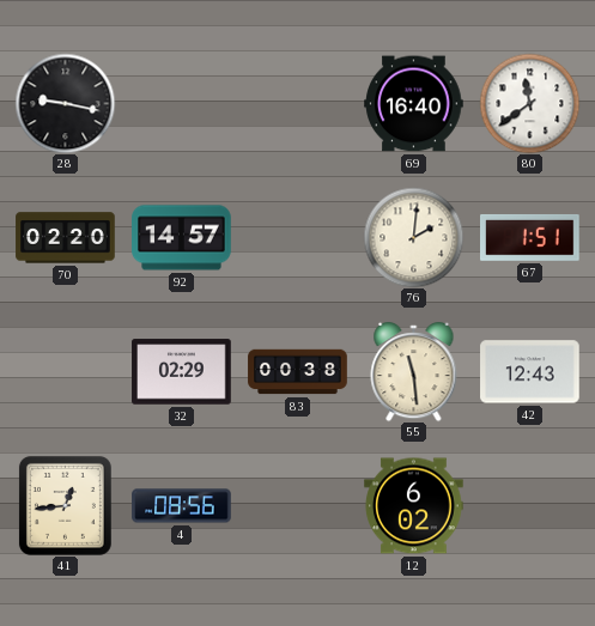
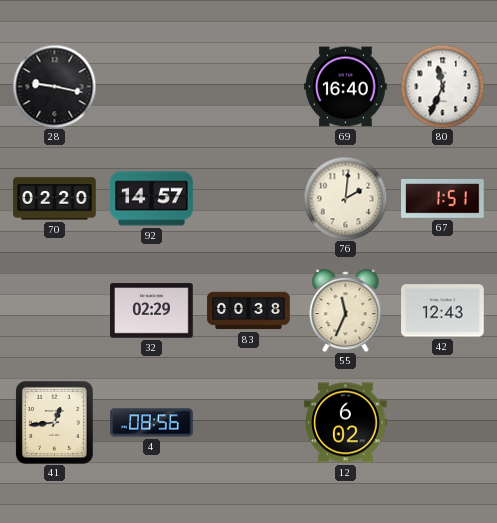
80: 11:39 -> 11:34 (442, 86)
55: 11:29 -> 11:34 (346, 311)
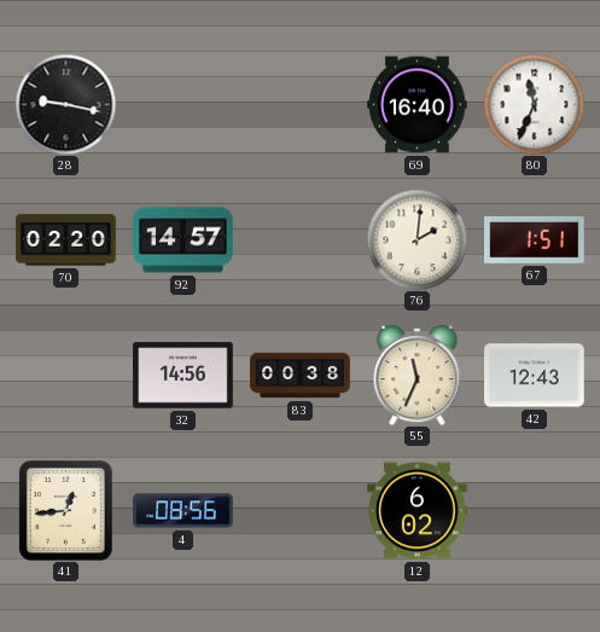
32: 02:29 -> 14:56 (184, 376)
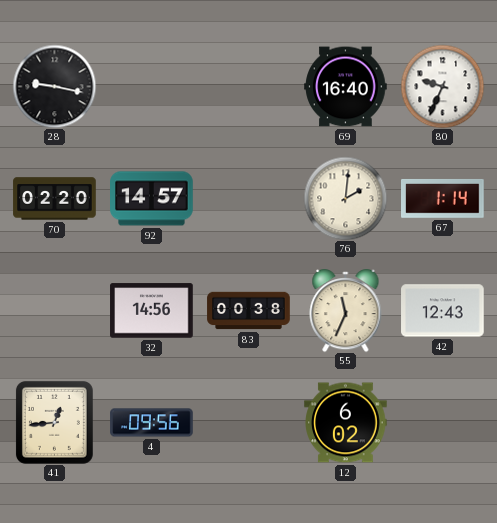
80: 11:34 -> 9:34 (442, 86)
67: 1:51 -> 1:14 (443, 198)
4: 08:56 -> 09:56 (152, 423)
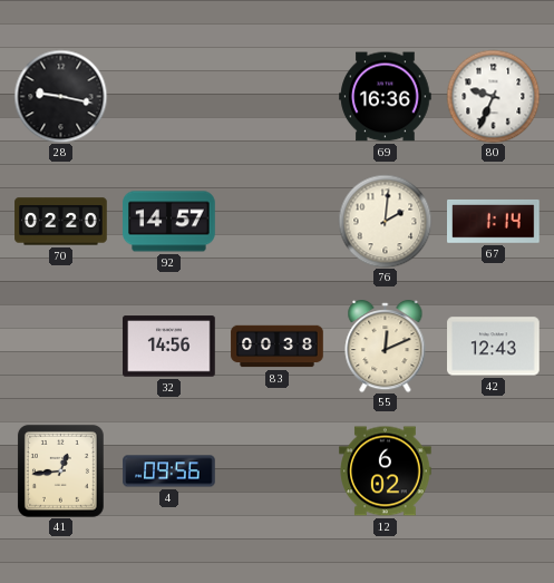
69: 16:40 -> 16:36 (386, 97)
55: 11:34 -> 12:11 (386, 347)
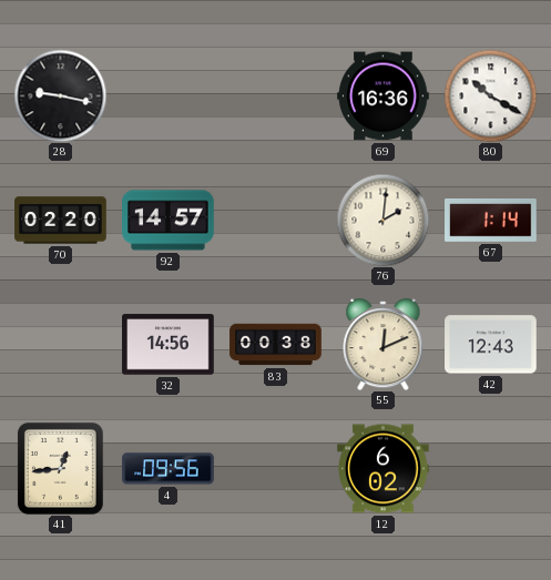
80: 9:34 -> 10:20 (490, 95)
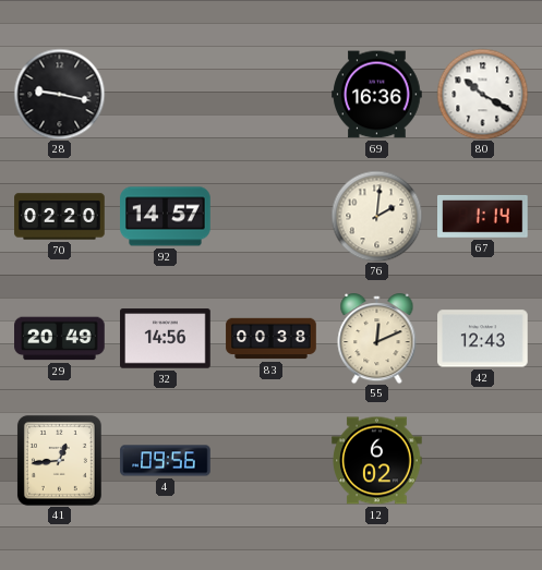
29: none -> 20:49 (60, 339)
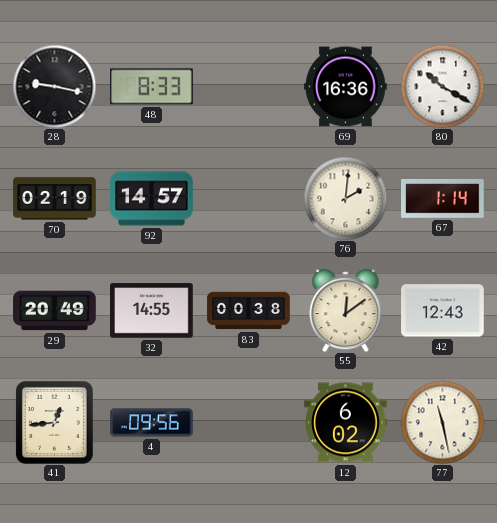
48: none -> 8:33 (152, 87)
70: 02:20 -> 02:19 (55, 199)
32: 14:56 -> 14:55 (152, 311)
55: 12:11 -> 12:09 (346, 311)
77: none -> 11:28 (442, 422)
